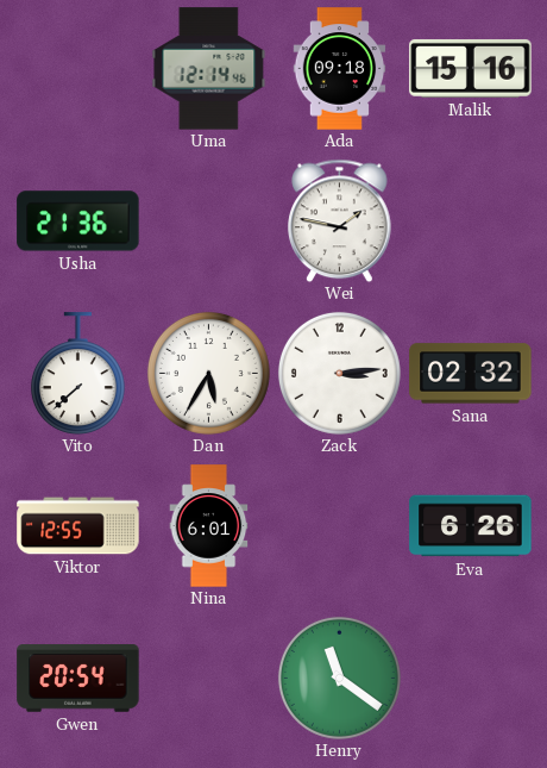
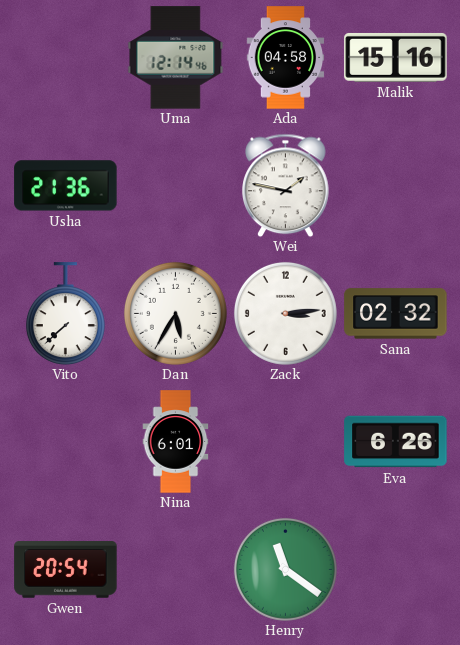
Ada: 09:18 -> 04:58 (286, 58)
Viktor: 12:55 -> none (78, 526)
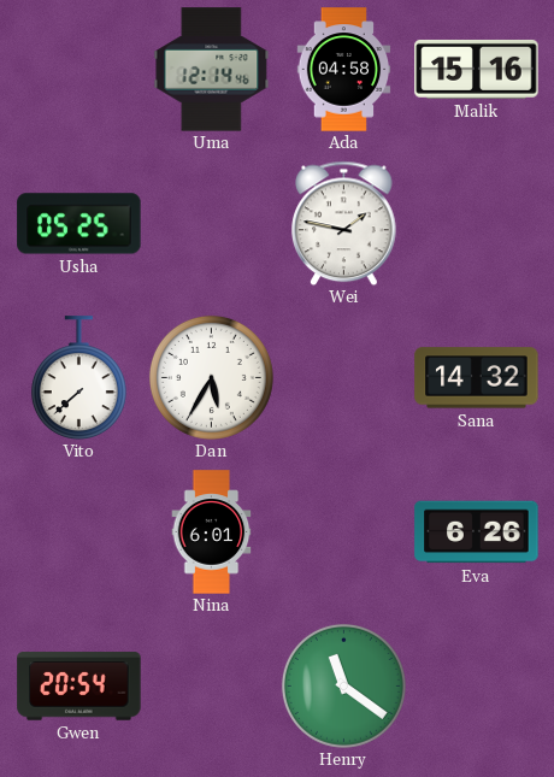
Usha: 21:36 -> 05:25 (79, 224)
Zack: 3:14 -> none (285, 313)
Sana: 02:32 -> 14:32 (477, 378)
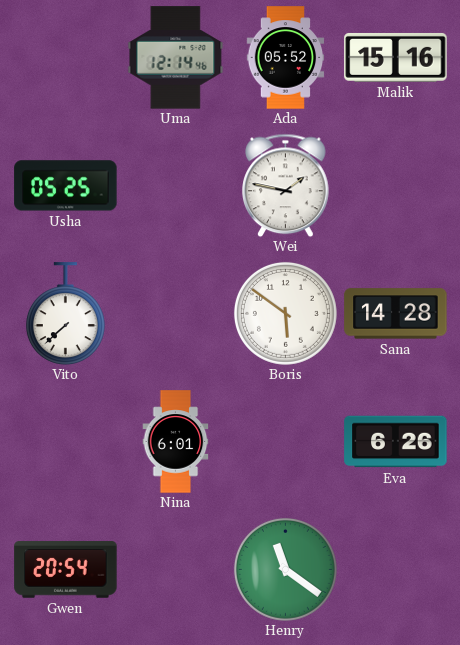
Ada: 04:58 -> 05:52 (286, 58)
Dan: 5:35 -> none (211, 377)
Boris: none -> 5:51 (285, 313)
Sana: 14:32 -> 14:28 (396, 314)
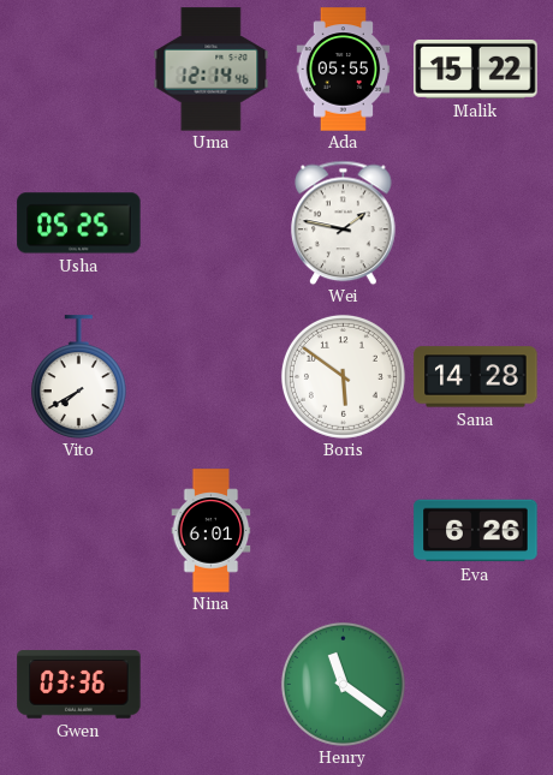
Ada: 05:52 -> 05:55 (344, 70)
Malik: 15:16 -> 15:22 (476, 68)
Vito: 7:38 -> 7:40 (78, 377)
Gwen: 20:54 -> 03:36 (79, 685)
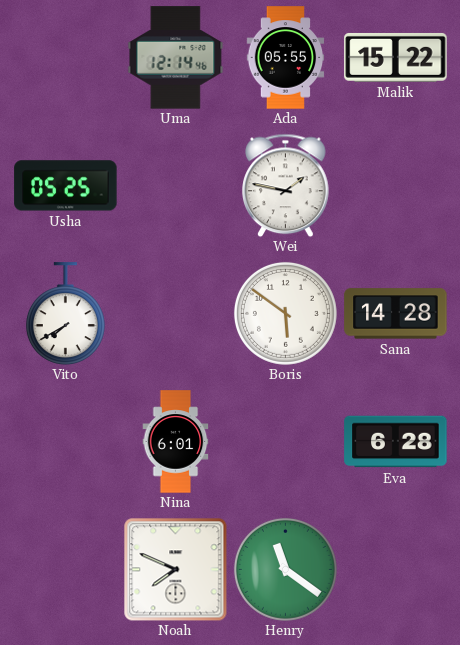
Eva: 6:26 -> 6:28 (396, 442)
Gwen: 03:36 -> none (79, 685)
Noah: none -> 7:49 (175, 569)
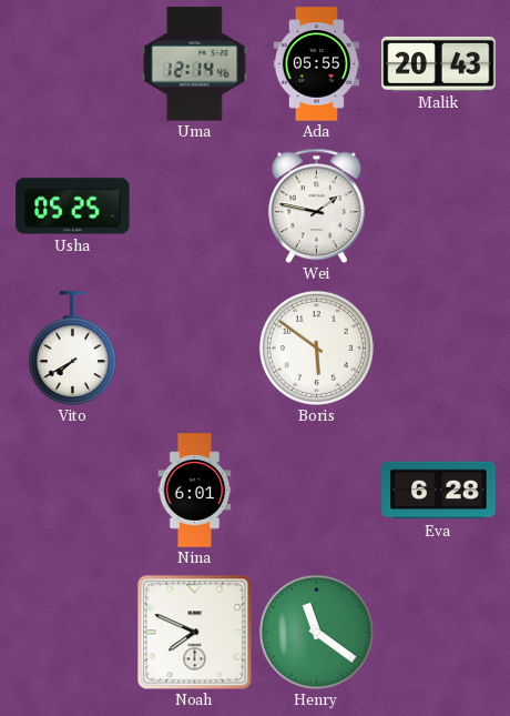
Malik: 15:22 -> 20:43 (439, 63)
Sana: 14:28 -> none (396, 314)
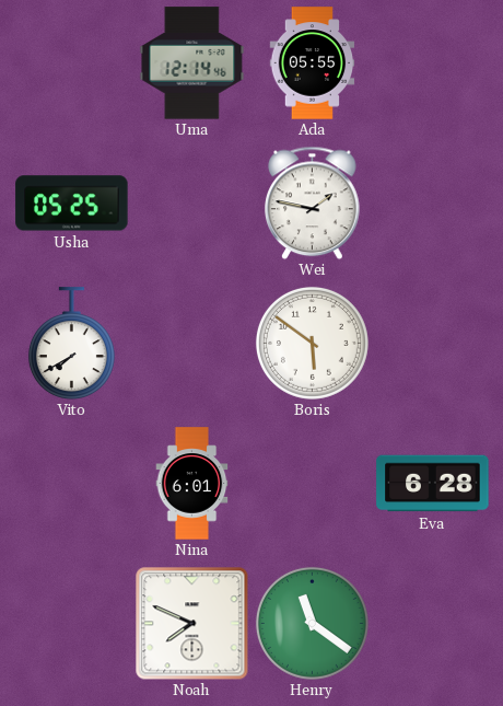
Malik: 20:43 -> none (439, 63)
